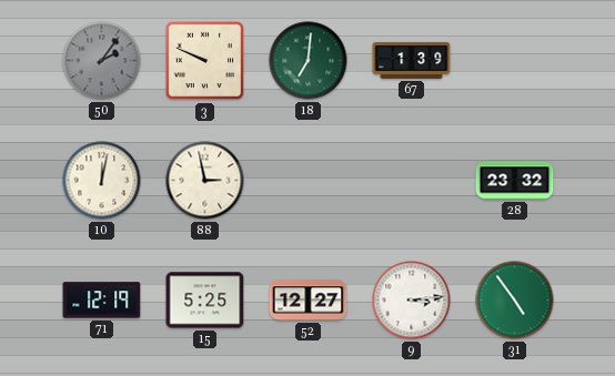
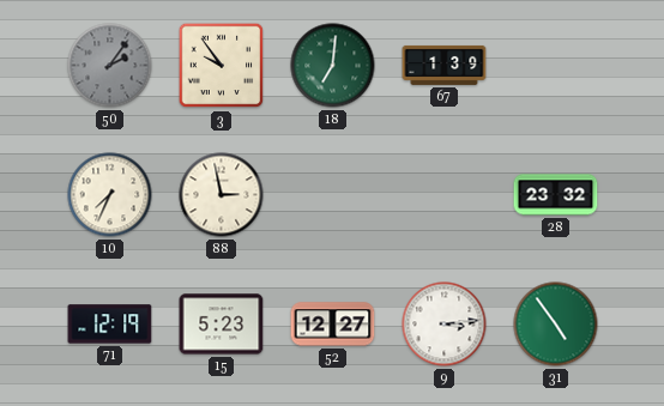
3: 9:49 -> 9:54 (222, 66)
10: 12:02 -> 7:34 (110, 195)
15: 5:25 -> 5:23 (222, 325)
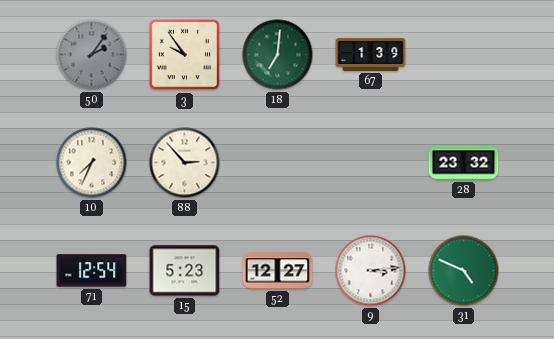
88: 2:58 -> 2:53 (185, 163)
71: 12:19 -> 12:54 (92, 271)
31: 4:54 -> 4:49 (464, 271)
